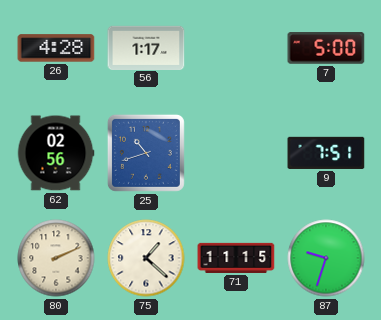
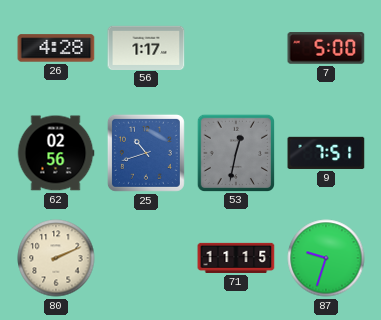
53: none -> 12:32 (235, 152)
75: 1:22 -> none (146, 258)
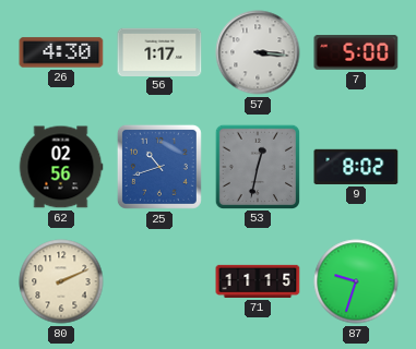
26: 4:28 -> 4:30 (61, 52)
57: none -> 3:16 (258, 52)
9: 7:51 -> 8:02 (356, 167)
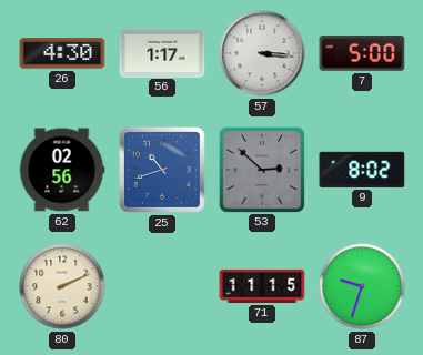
53: 12:32 -> 2:52 (261, 169)
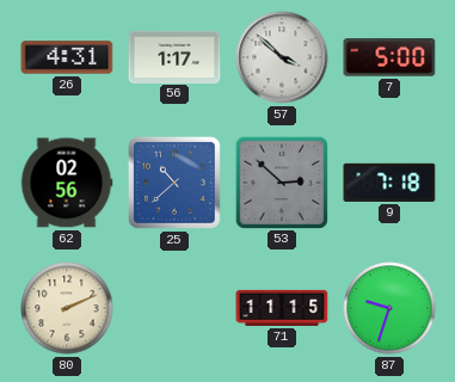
26: 4:30 -> 4:31 (67, 57)
57: 3:16 -> 3:52 (282, 57)
25: 10:42 -> 10:38 (174, 183)
9: 8:02 -> 7:18 (389, 183)
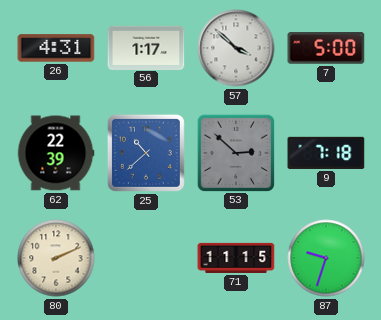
62: 02:56 -> 22:39 (56, 153)
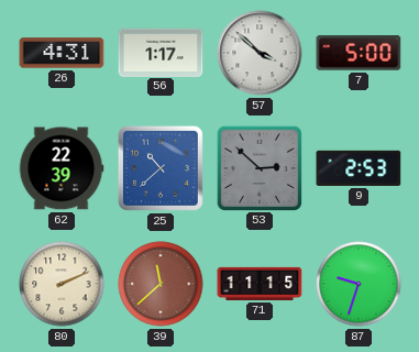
9: 7:18 -> 2:53 (359, 168)
39: none -> 11:38 (161, 284)
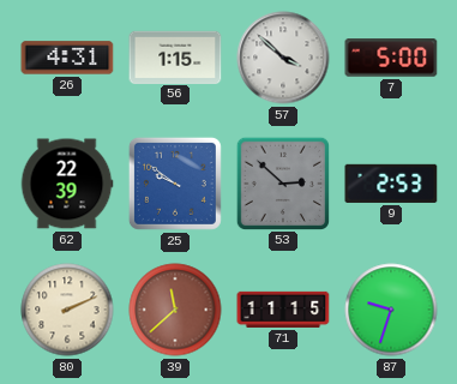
56: 1:17 -> 1:15 (175, 56)
25: 10:38 -> 9:51 (175, 184)
